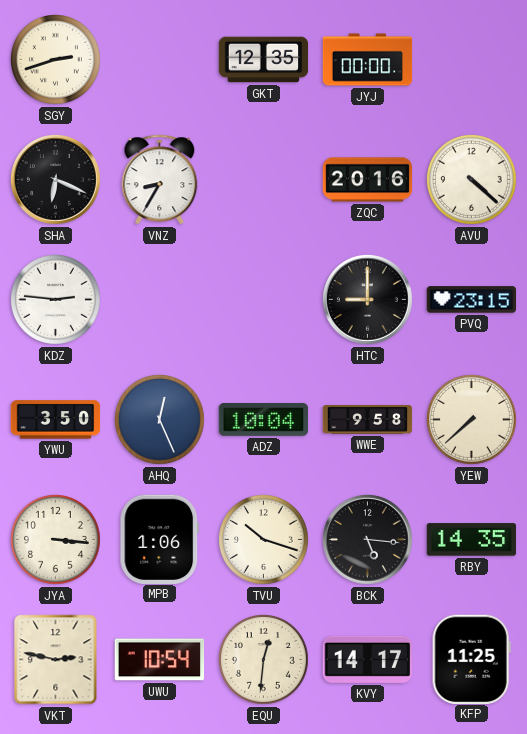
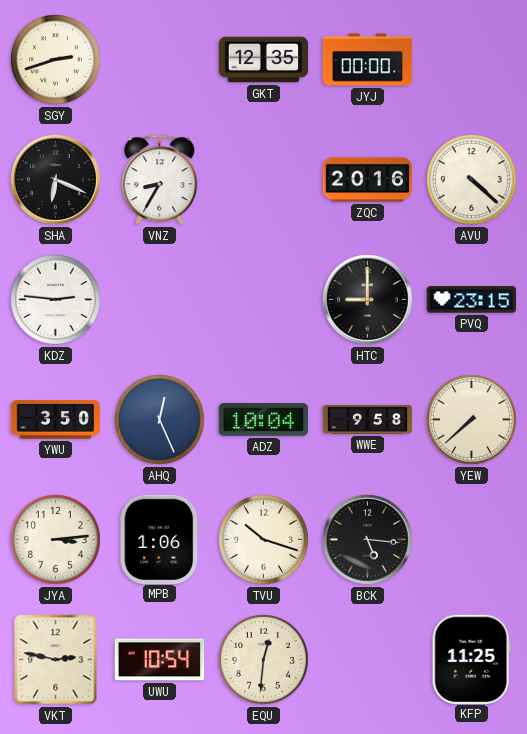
JYA: 3:16 -> 3:14 (56, 540)
RBY: 14:35 -> none (472, 540)
KVY: 14:17 -> none (368, 659)
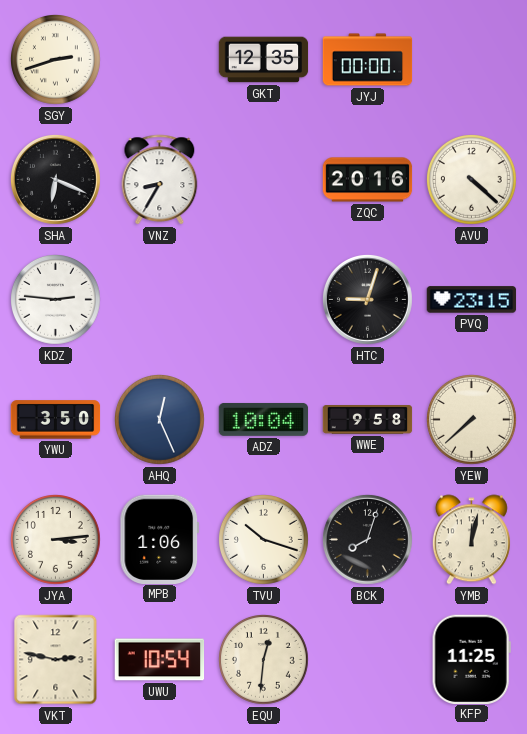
HTC: 9:00 -> 9:03 (368, 299)
BCK: 5:16 -> 8:03 (368, 539)
YMB: none -> 12:02 (471, 540)
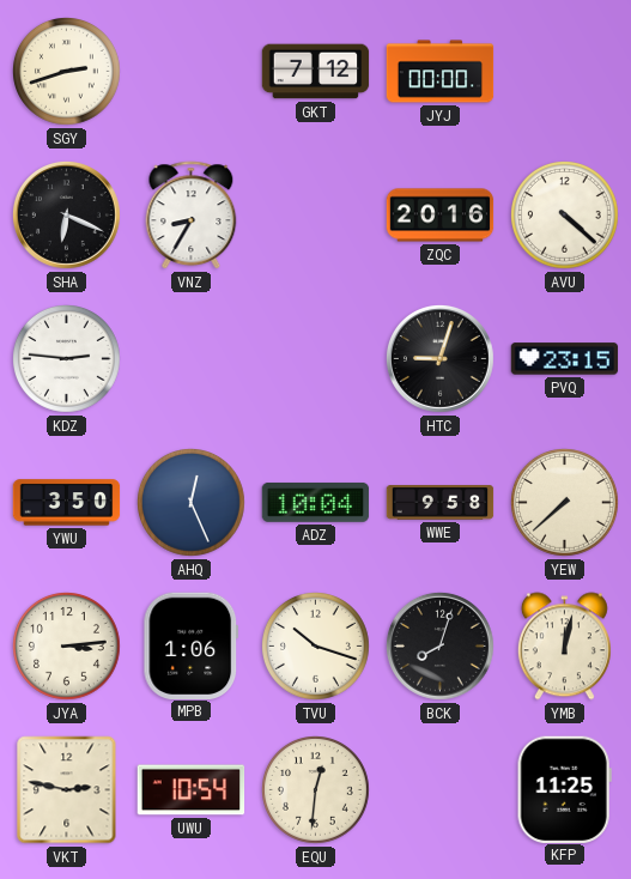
GKT: 12:35 -> 7:12 (316, 72)
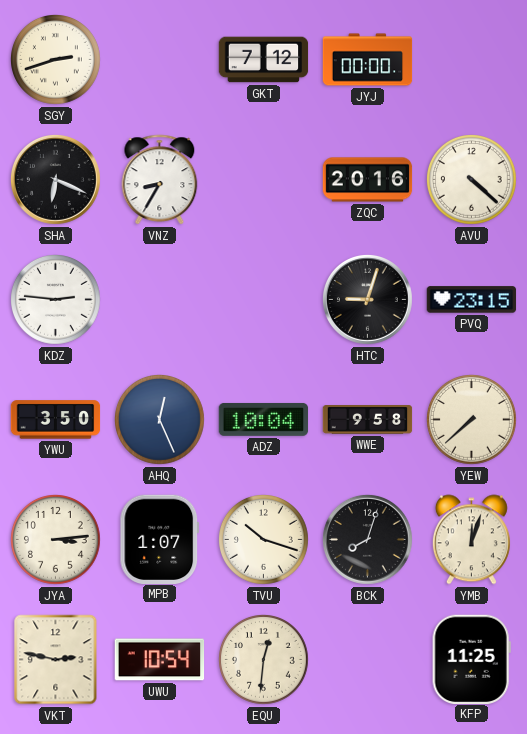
MPB: 1:06 -> 1:07 (160, 539)
YMB: 12:02 -> 12:03 (471, 540)
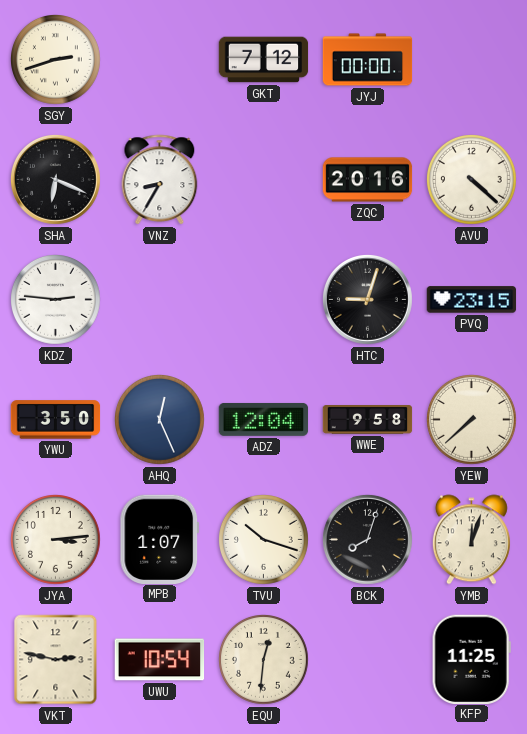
ADZ: 10:04 -> 12:04 (264, 419)
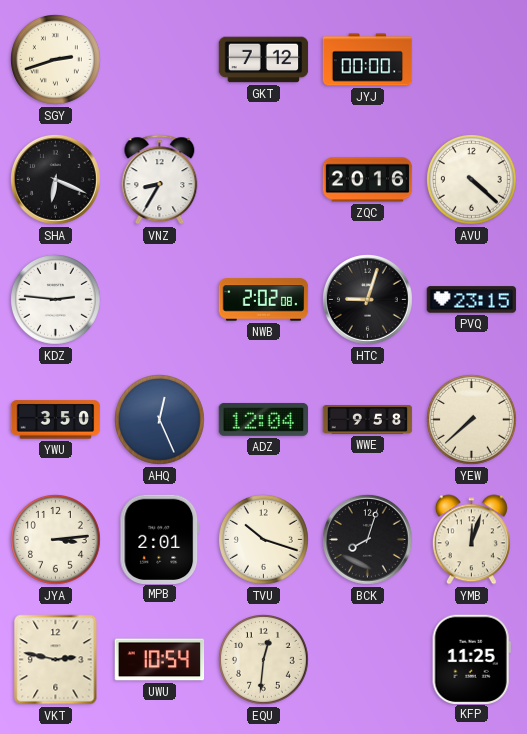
NWB: none -> 2:02 (264, 300)
MPB: 1:07 -> 2:01 (160, 539)
